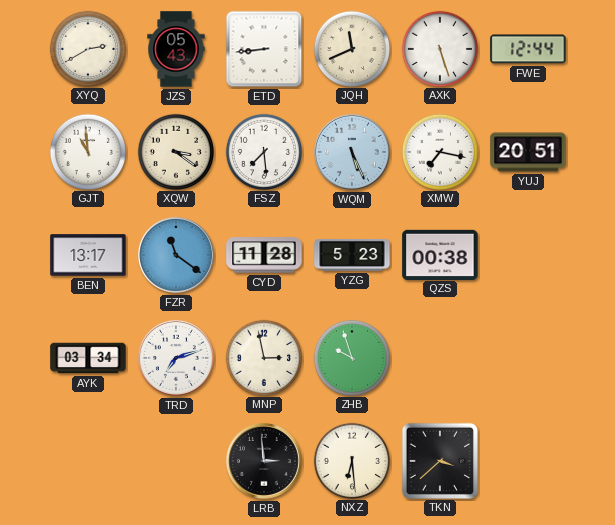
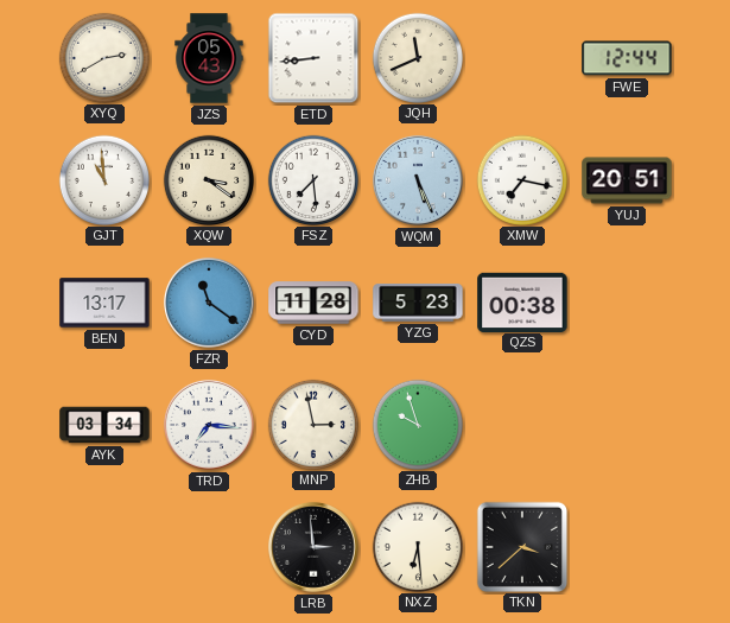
AXK: 5:27 -> none (439, 48)
TRD: 7:12 -> 7:16 (209, 425)
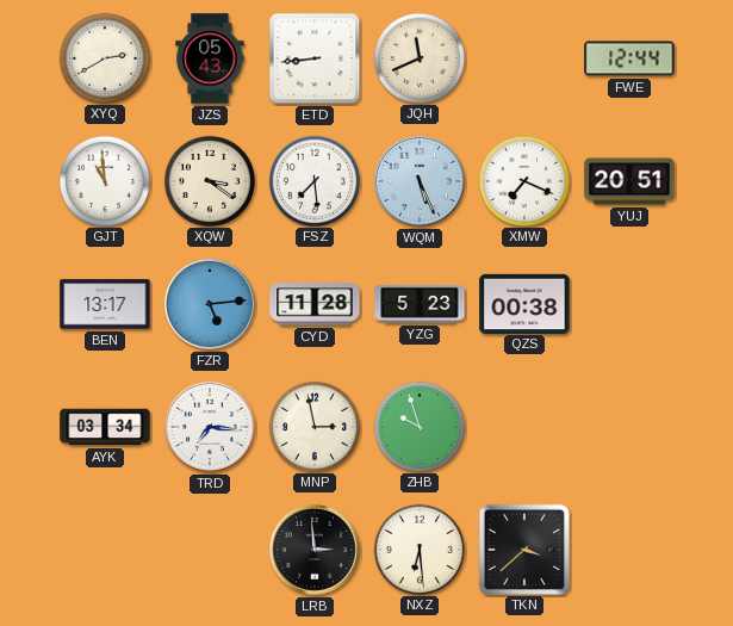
XMW: 7:17 -> 7:19 (523, 180)
FZR: 11:21 -> 5:14 (210, 304)
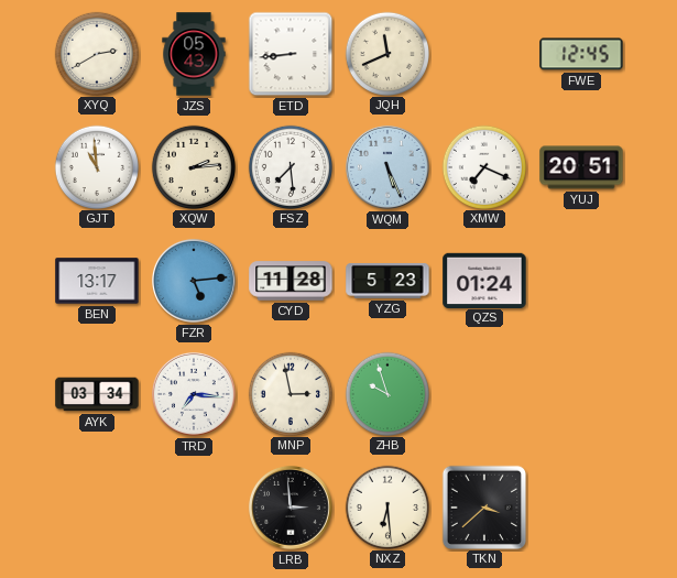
FWE: 12:44 -> 12:45 (581, 54)
XQW: 3:21 -> 2:14 (193, 166)
QZS: 00:38 -> 01:24 (484, 280)
